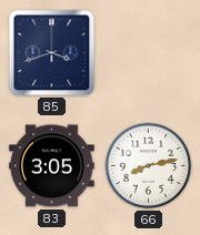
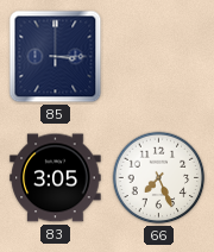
85: 3:42 -> 3:15 (56, 57)
66: 8:13 -> 7:26 (159, 178)
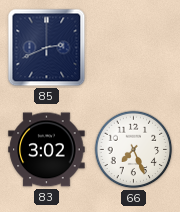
85: 3:15 -> 2:41 (47, 48)
83: 3:05 -> 3:02 (47, 150)
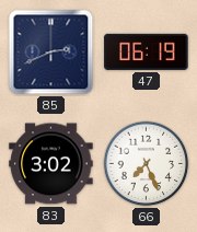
47: none -> 06:19 (147, 51)
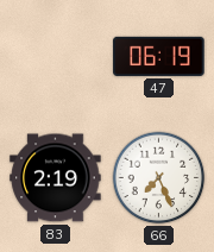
85: 2:41 -> none (51, 53)
83: 3:02 -> 2:19 (56, 178)
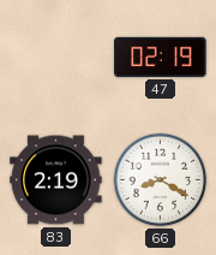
47: 06:19 -> 02:19 (161, 57)
66: 7:26 -> 8:20 (161, 180)
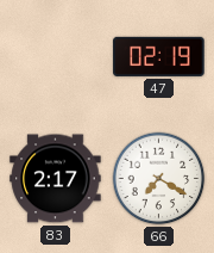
83: 2:19 -> 2:17 (56, 179)
66: 8:20 -> 7:20 (159, 179)
